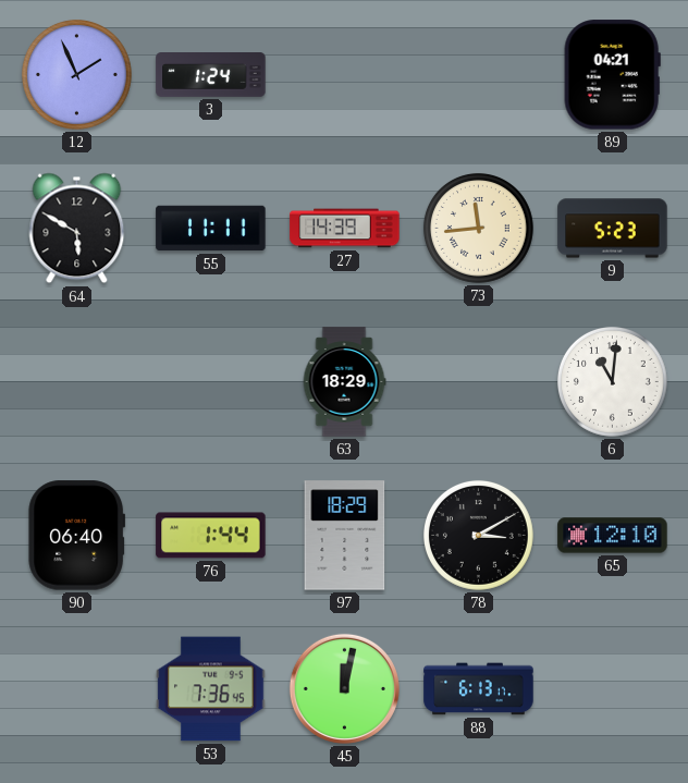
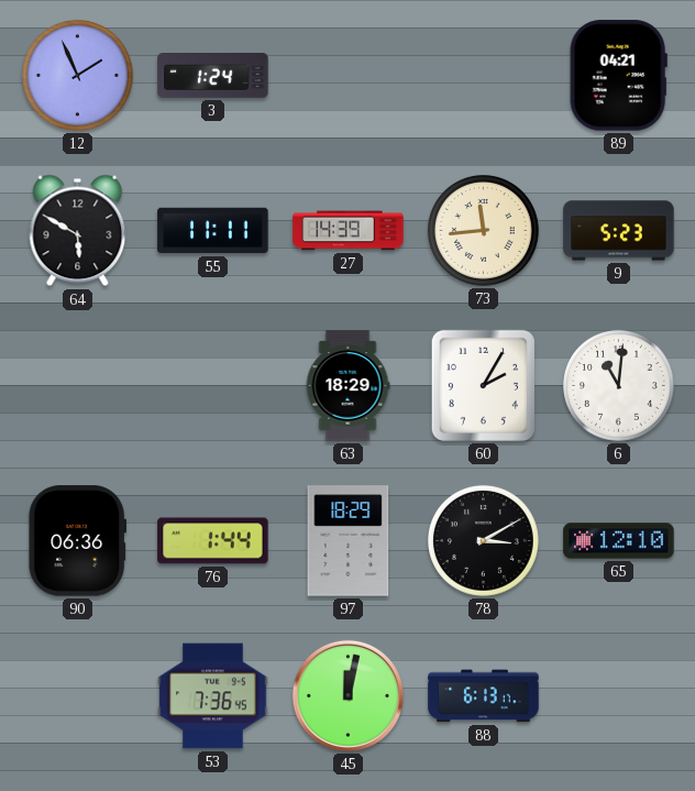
60: none -> 2:05 (483, 385)
90: 06:40 -> 06:36 (78, 541)
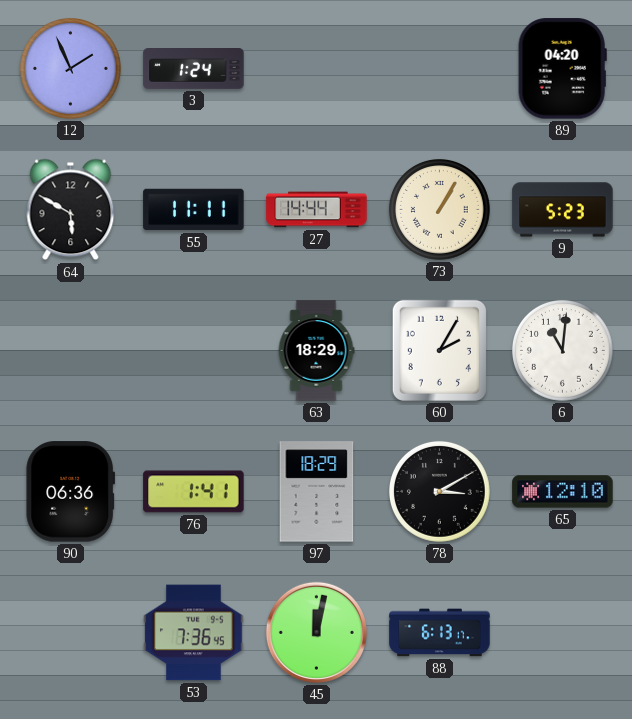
89: 04:21 -> 04:20 (562, 69)
27: 14:39 -> 14:44 (317, 210)
73: 11:44 -> 1:05 (439, 209)
76: 1:44 -> 1:41 (194, 492)
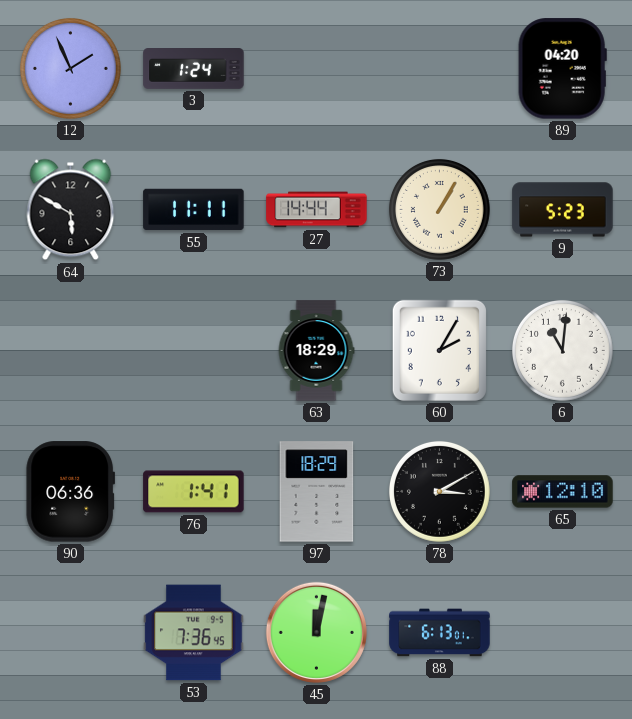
88: 6:13:17 -> 6:13:01 (440, 633)
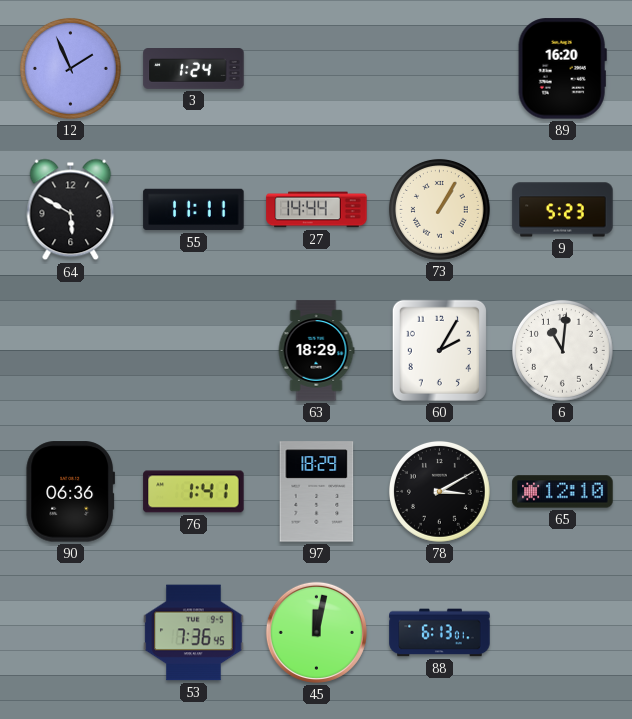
89: 04:20 -> 16:20 (562, 69)
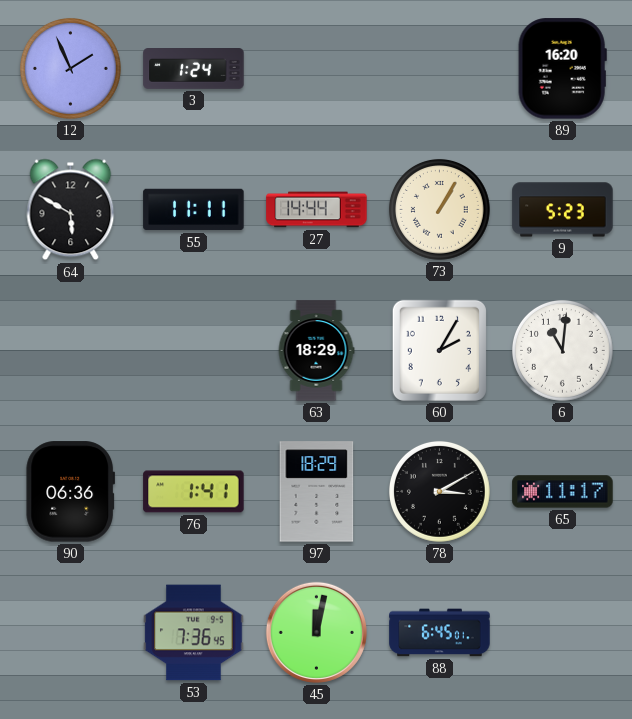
65: 12:10 -> 11:17 (563, 492)
88: 6:13 -> 6:45 (440, 633)
